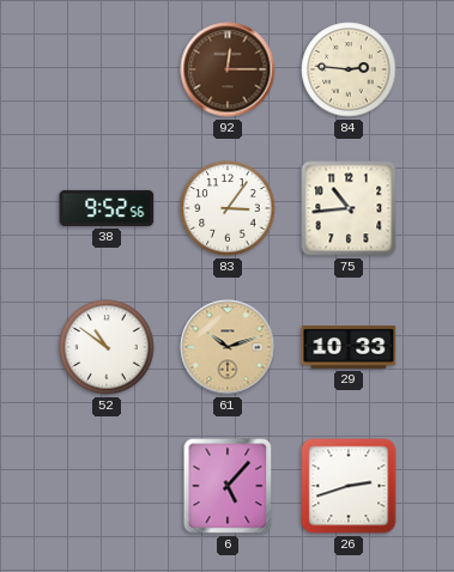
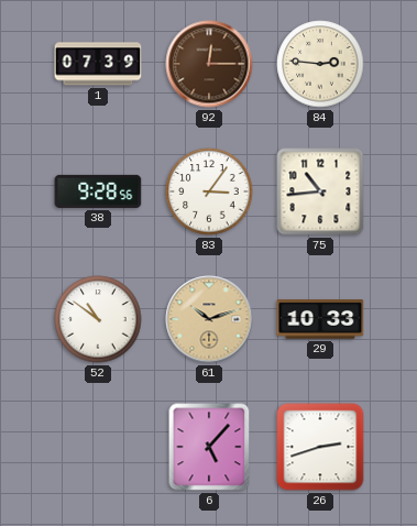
1: none -> 07:39 (98, 64)
38: 9:52 -> 9:28 (98, 191)
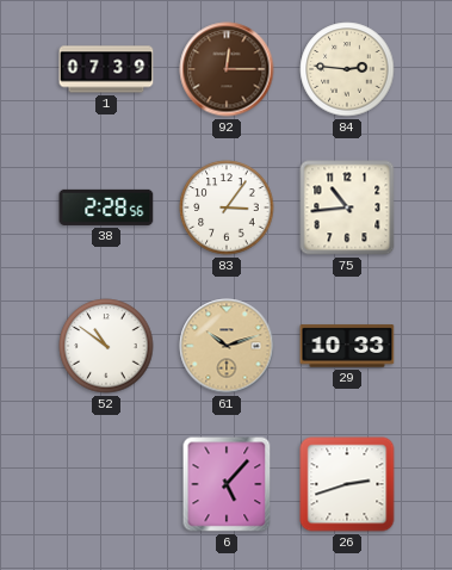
38: 9:28 -> 2:28 (106, 207)
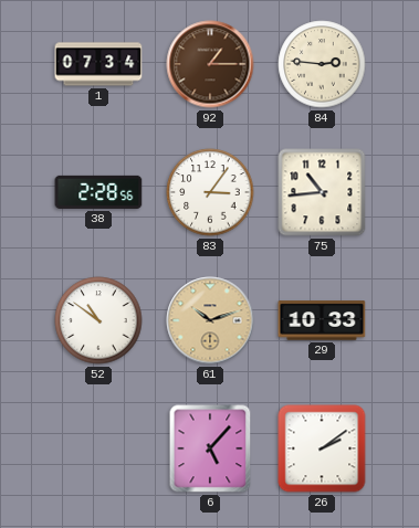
1: 07:39 -> 07:34 (98, 64)
92: 12:15 -> 1:15 (210, 64)
26: 2:42 -> 2:09 (322, 448)
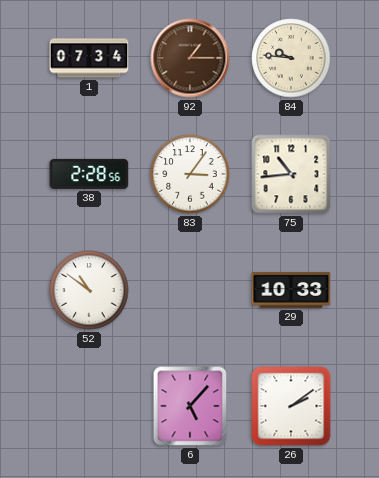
84: 2:46 -> 9:46 (291, 58)
61: 10:12 -> none (210, 320)
